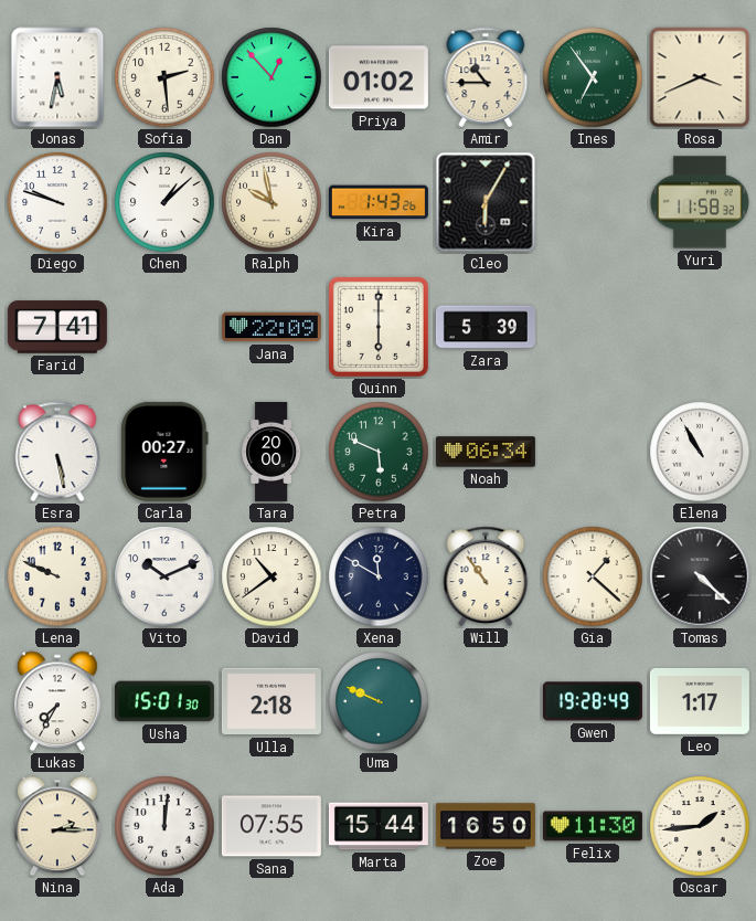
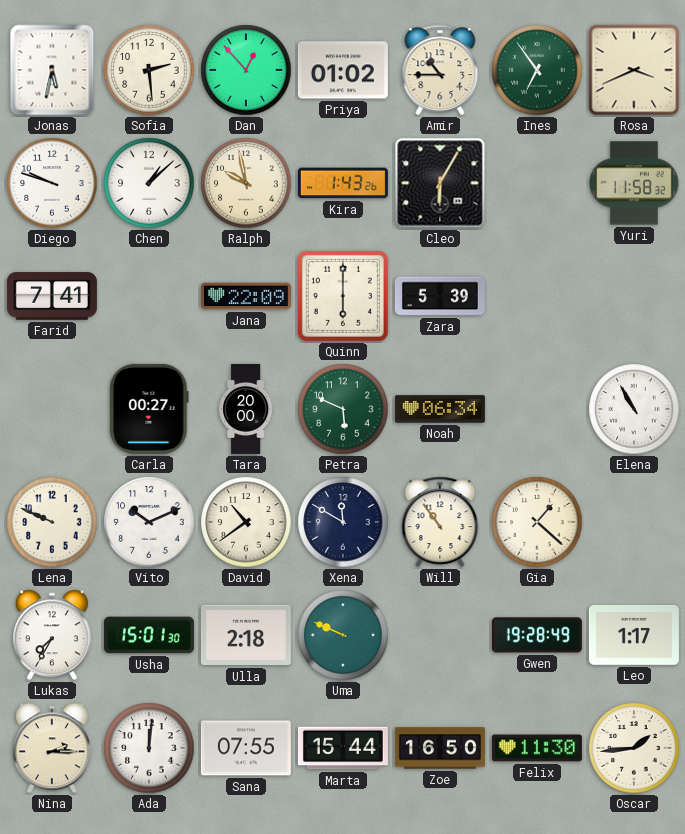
Esra: 5:28 -> none (57, 452)
Tomas: 4:22 -> none (700, 576)
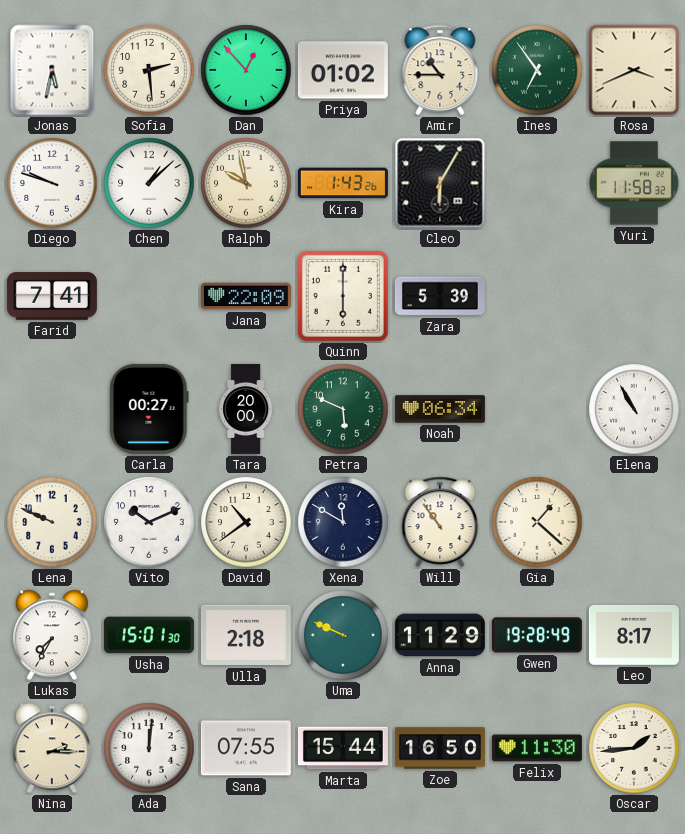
Anna: none -> 11:29 (440, 635)
Leo: 1:17 -> 8:17 (634, 635)
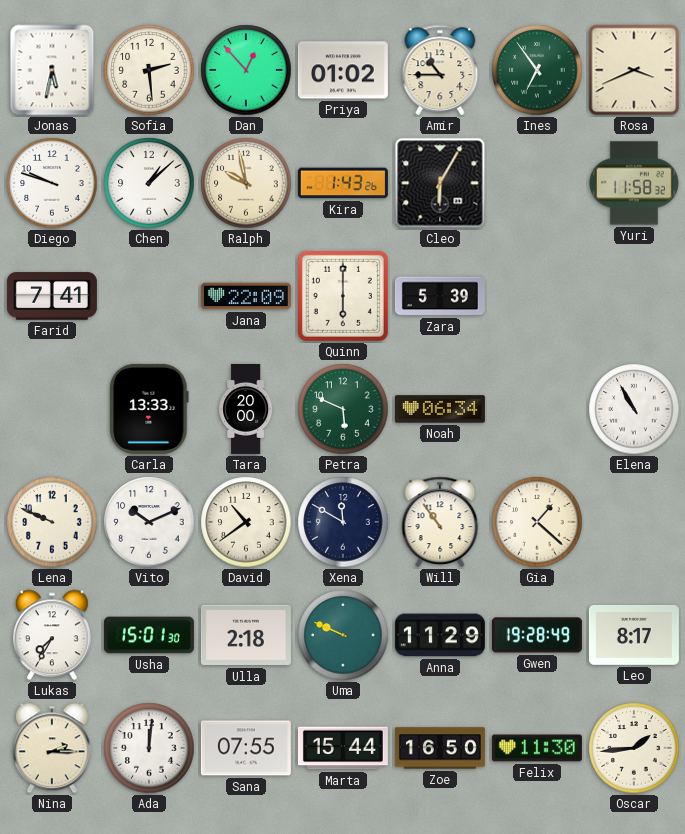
Carla: 00:27 -> 13:33 (149, 409)
